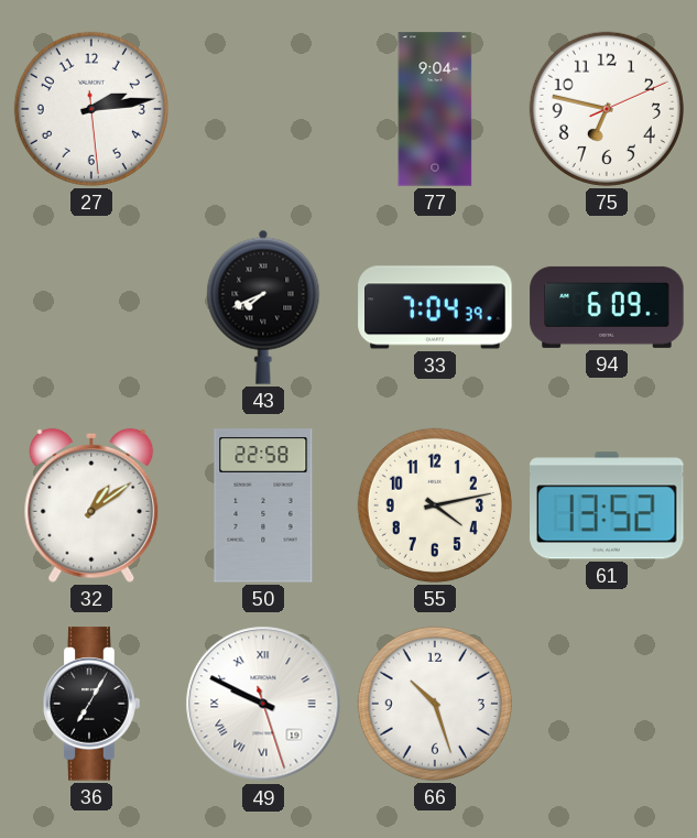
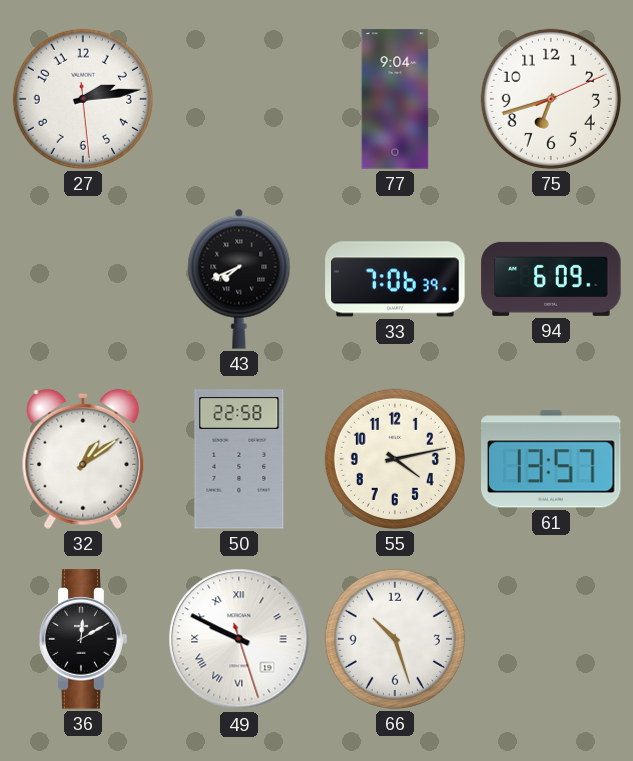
75: 6:47 -> 6:42 (551, 99)
33: 7:04 -> 7:06 (395, 279)
61: 13:52 -> 13:57 (551, 459)
36: 7:05 -> 12:10 (83, 639)
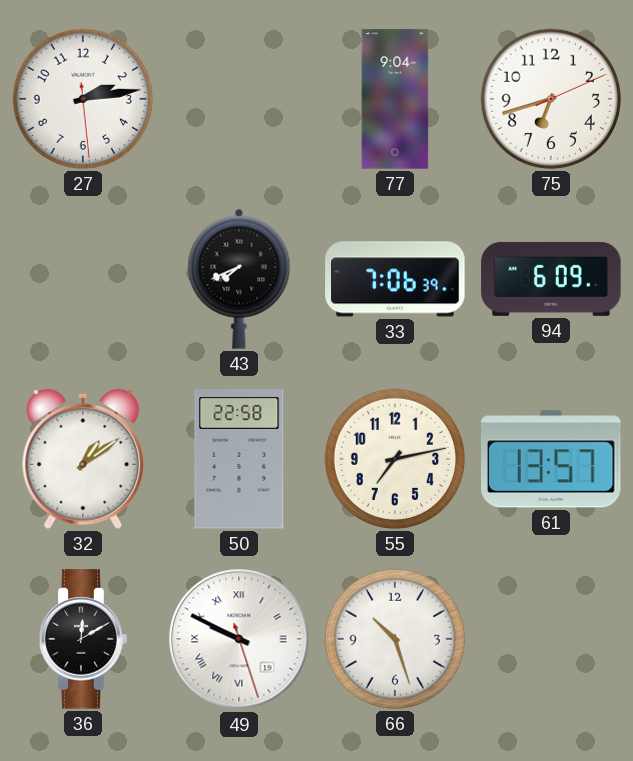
55: 4:13 -> 7:13 (395, 459)
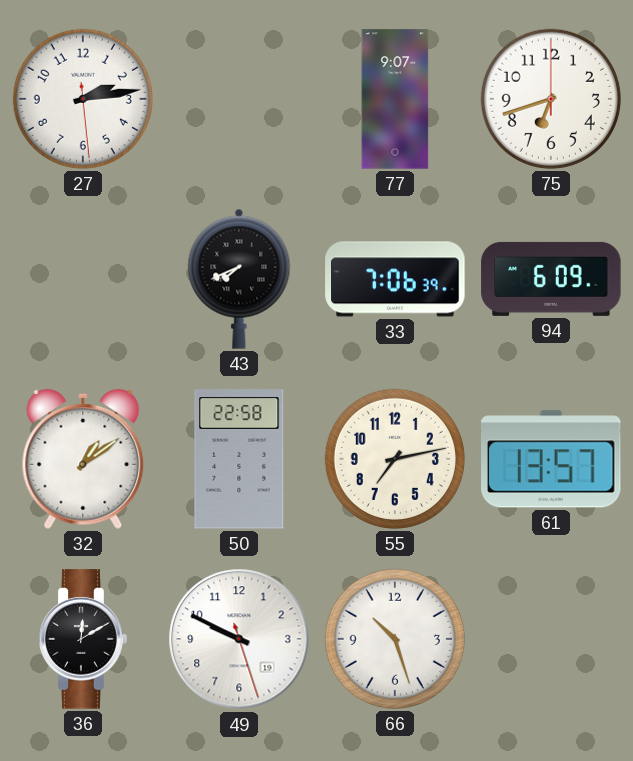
77: 9:04 -> 9:07 (395, 99)
75: 6:42:11 -> 6:42:00 (551, 99)
49 numerals: Roman -> Arabic (239, 639)
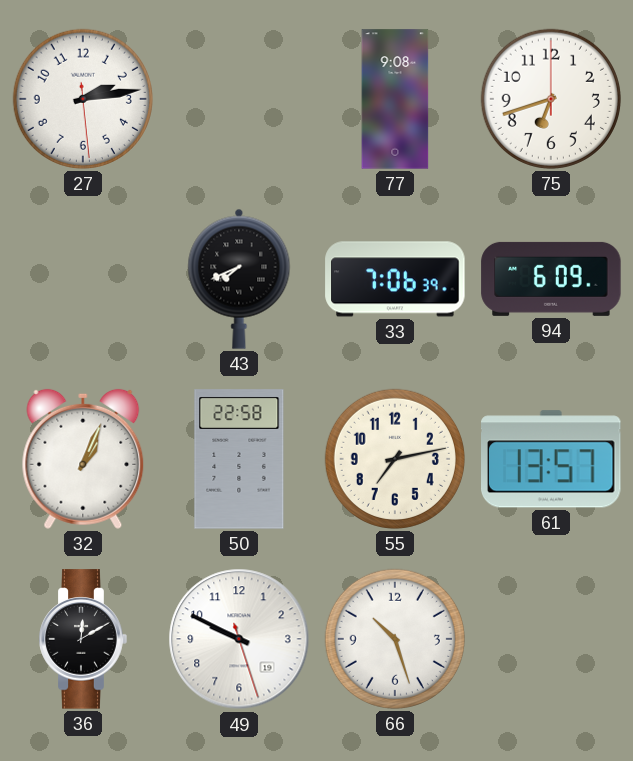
77: 9:07 -> 9:08 (395, 99)
32: 1:09 -> 1:04 (83, 459)
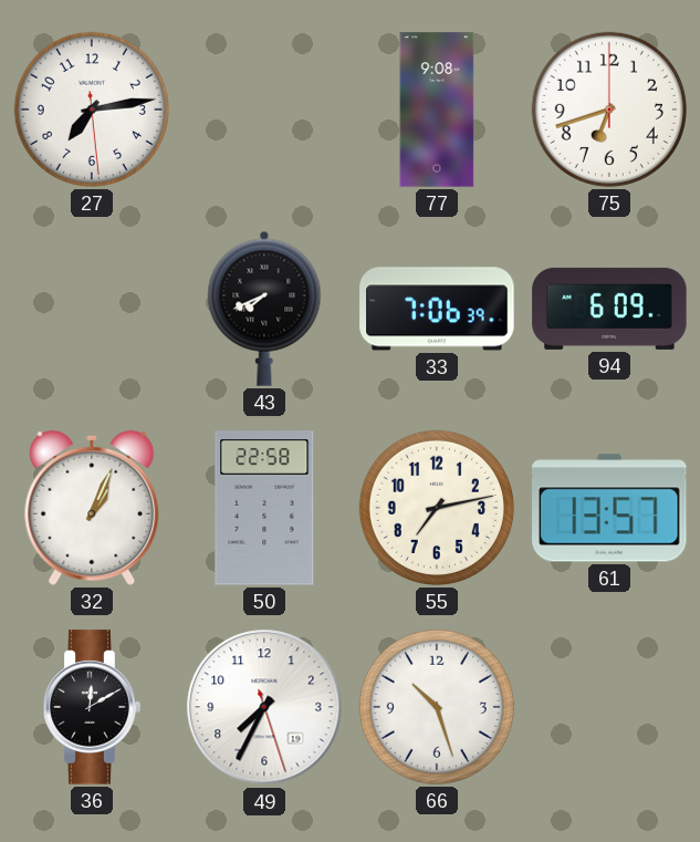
27: 2:13 -> 7:13 (92, 110)
49: 9:49 -> 7:34 (264, 707)
